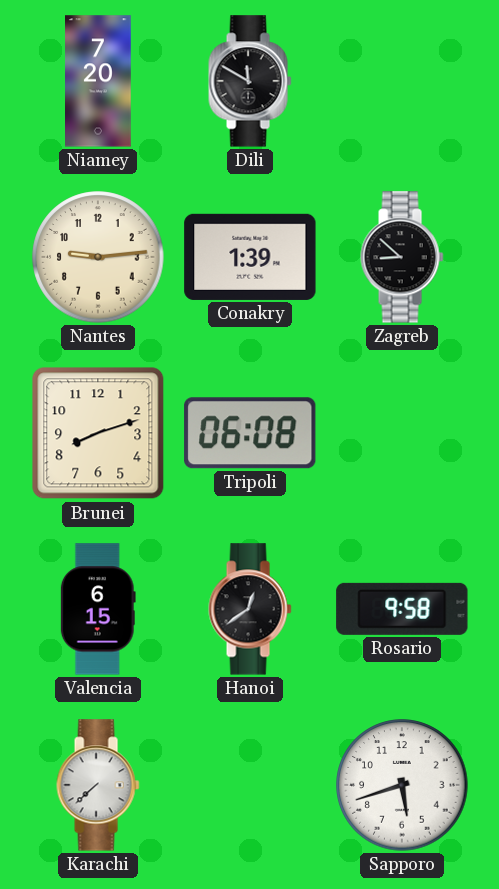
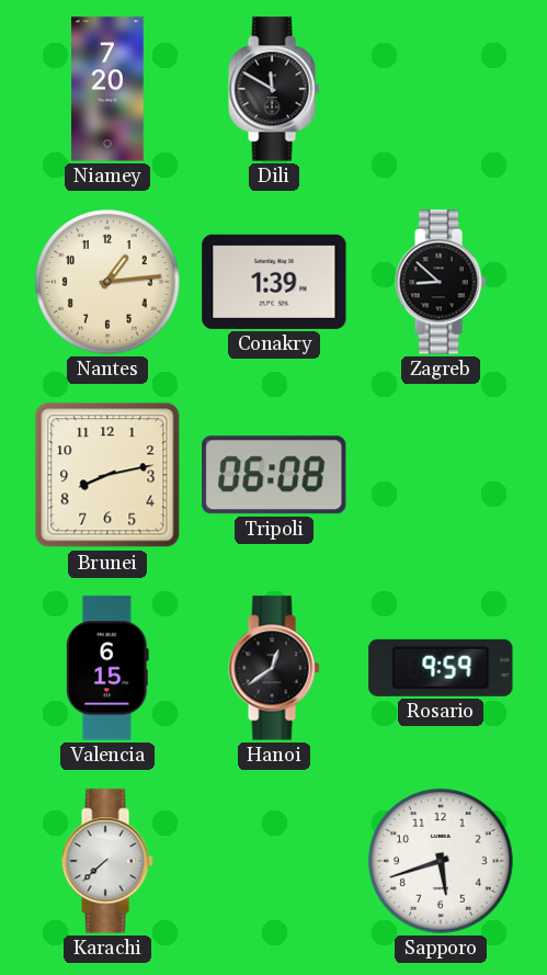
Nantes: 9:14 -> 1:14 (107, 282)
Brunei: 8:12 -> 8:13 (107, 475)
Rosario: 9:58 -> 9:59 (441, 668)
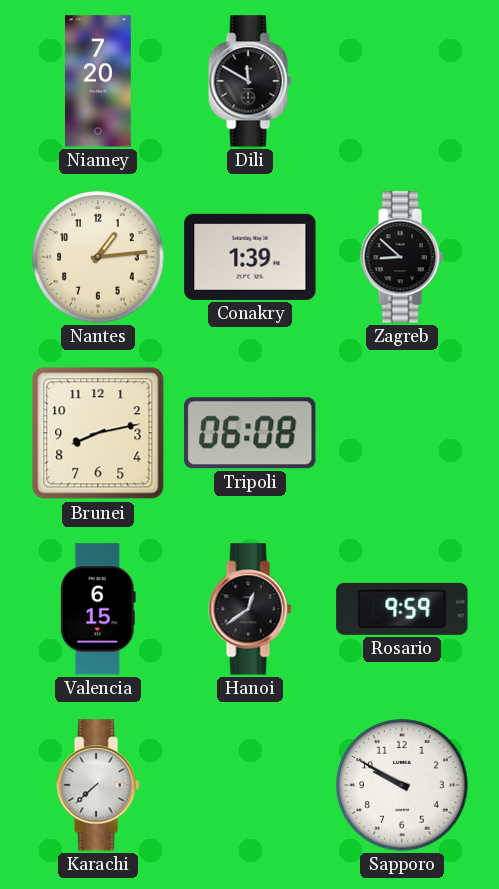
Sapporo: 5:42 -> 9:50 (402, 785)
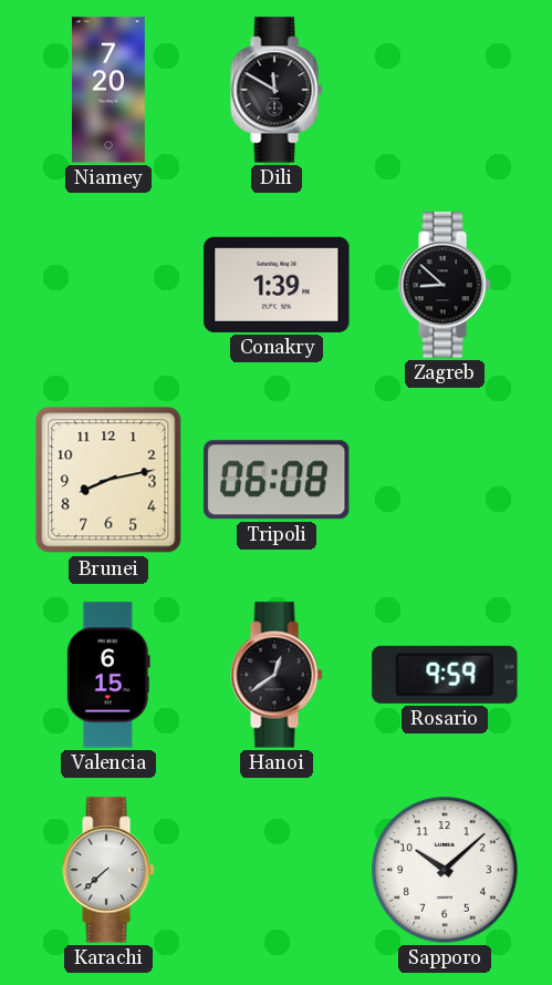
Nantes: 1:14 -> none (98, 257)
Sapporo: 9:50 -> 10:08 (445, 870)
